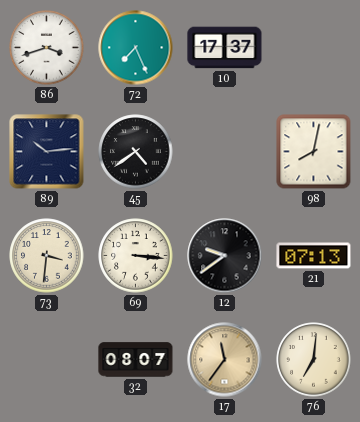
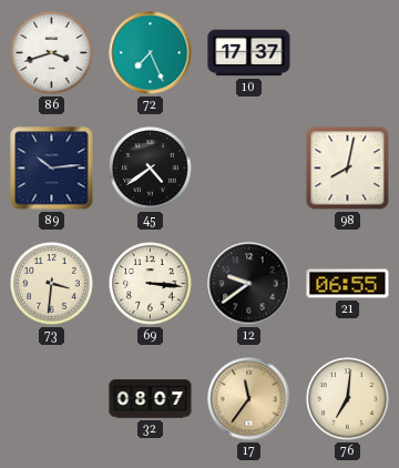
21: 07:13 -> 06:55 (348, 284)
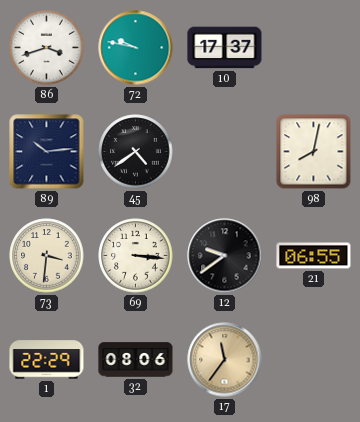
72: 7:26 -> 9:47 (136, 48)
1: none -> 22:29 (47, 360)
32: 08:07 -> 08:06 (136, 360)
76: 7:01 -> none (348, 399)
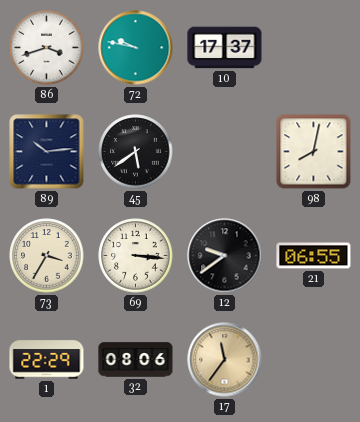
45: 4:39 -> 5:39 (136, 152)
73: 3:31 -> 3:35 (47, 256)
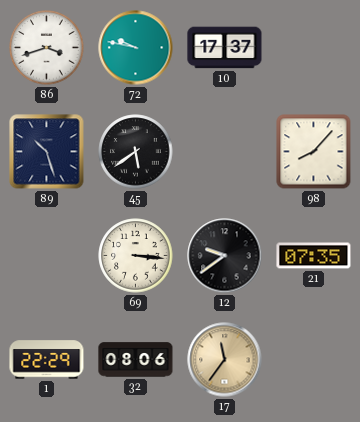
89: 10:14 -> 10:27 (47, 152)
98: 8:02 -> 8:07 (314, 152)
73: 3:35 -> none (47, 256)
21: 06:55 -> 07:35 (314, 256)
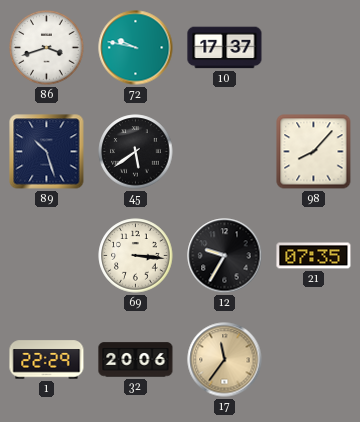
12: 9:39 -> 9:35 (225, 256)
32: 08:06 -> 20:06 (136, 360)
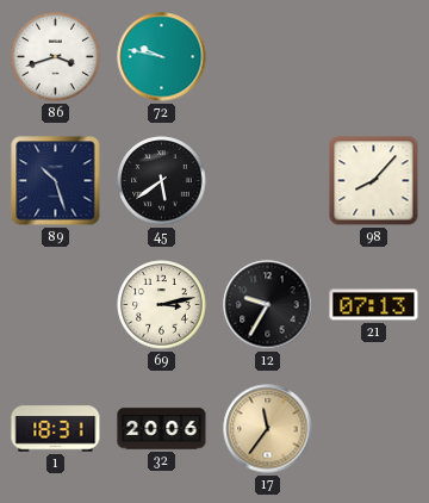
10: 17:37 -> none (225, 48)
69: 3:16 -> 3:13 (162, 305)
21: 07:35 -> 07:13 (374, 305)
1: 22:29 -> 18:31 (56, 429)
